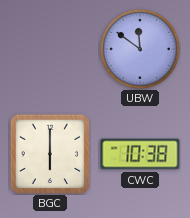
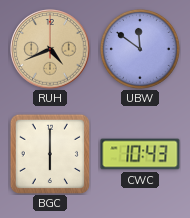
RUH: none -> 4:41 (50, 49)
CWC: 10:38 -> 10:43 (140, 154)
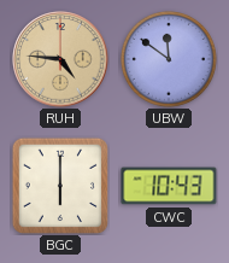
RUH: 4:41 -> 4:46 (60, 59)
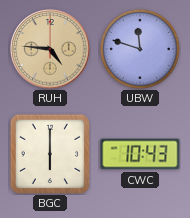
UBW: 11:51 -> 11:48 (140, 49)
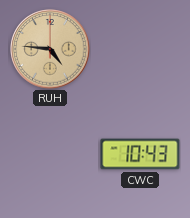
UBW: 11:48 -> none (140, 49)
BGC: 6:00 -> none (50, 154)
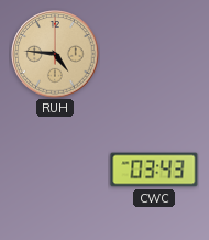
CWC: 10:43 -> 03:43 (154, 170)
